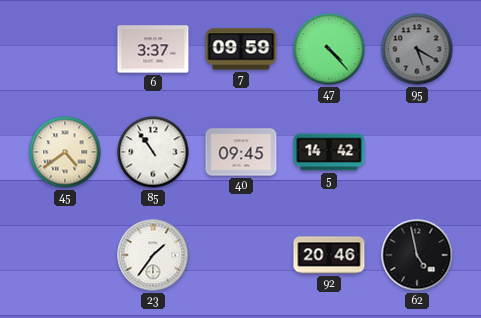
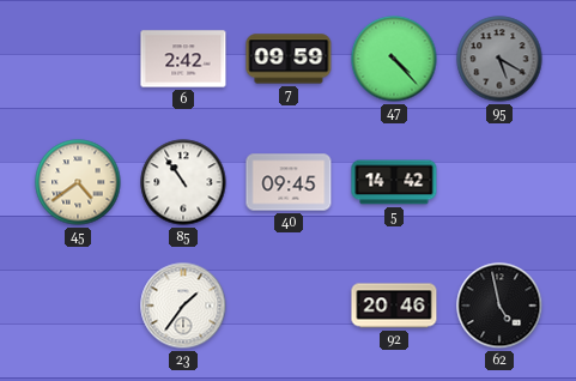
6: 3:37 -> 2:42 (183, 59)
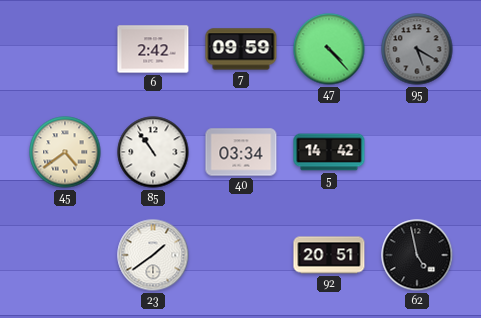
40: 09:45 -> 03:34 (241, 152)
23: 1:36 -> 1:39 (153, 255)
92: 20:46 -> 20:51 (329, 255)
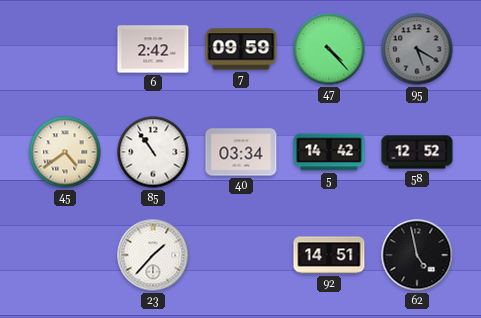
58: none -> 12:52 (417, 152)
23: 1:39 -> 1:37 (153, 255)
92: 20:51 -> 14:51 (329, 255)
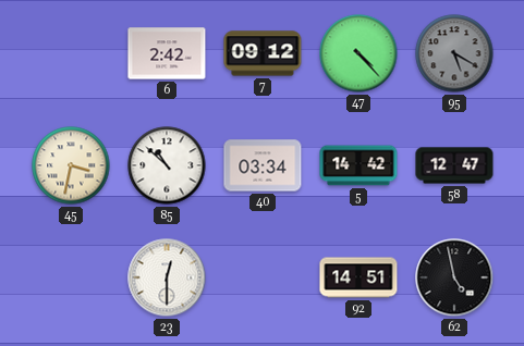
7: 09:59 -> 09:12 (263, 53)
45: 4:39 -> 3:32 (71, 165)
85: 10:54 -> 10:52 (167, 165)
58: 12:52 -> 12:47 (454, 165)
23: 1:37 -> 12:30 (167, 277)
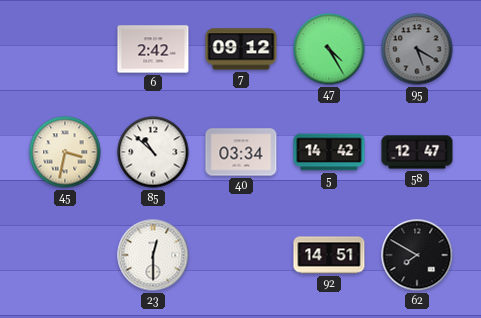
47: 4:23 -> 4:25 (329, 49)
62: 4:58 -> 7:50 (417, 255)
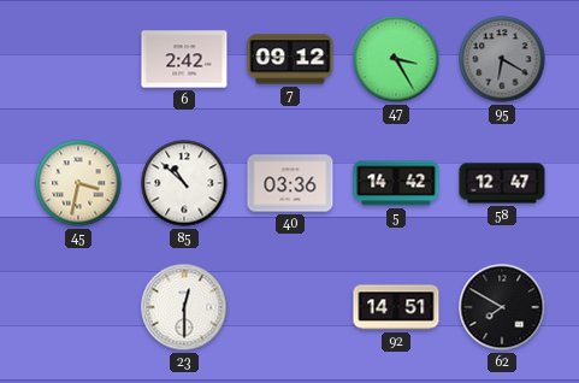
47: 4:25 -> 3:25 (396, 59)
95: 5:20 -> 6:20 (502, 59)
40: 03:34 -> 03:36 (290, 183)
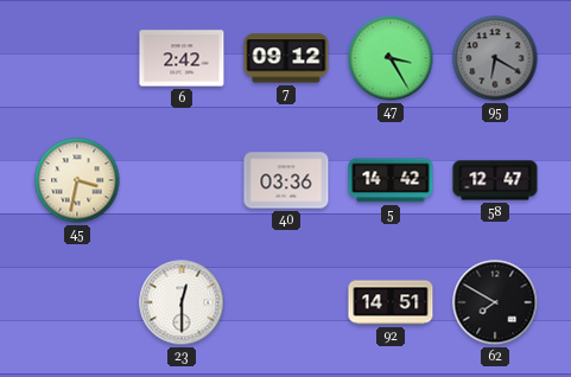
85: 10:52 -> none (184, 183)
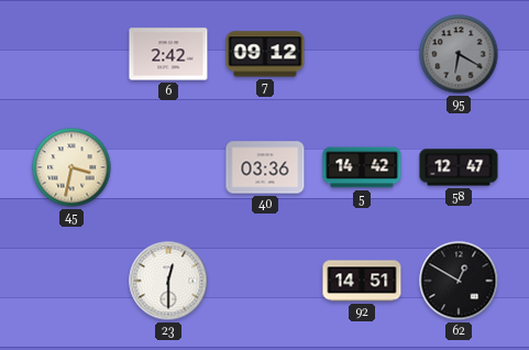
47: 3:25 -> none (391, 58)
62: 7:50 -> 12:50 (459, 281)
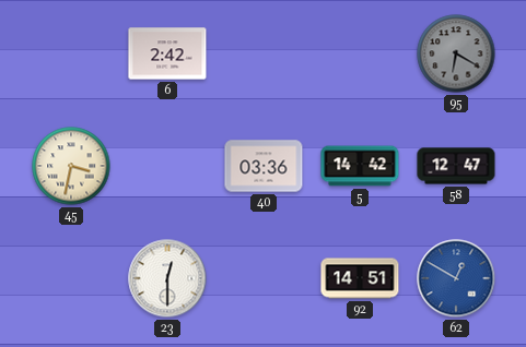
7: 09:12 -> none (265, 54)
62 dial: black -> blue (456, 278)
